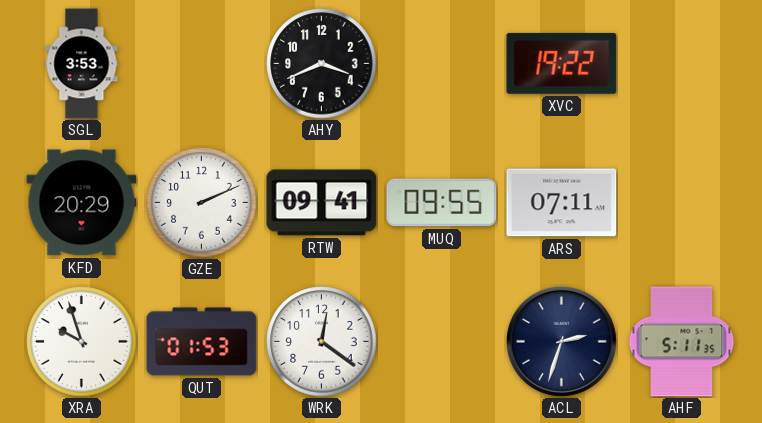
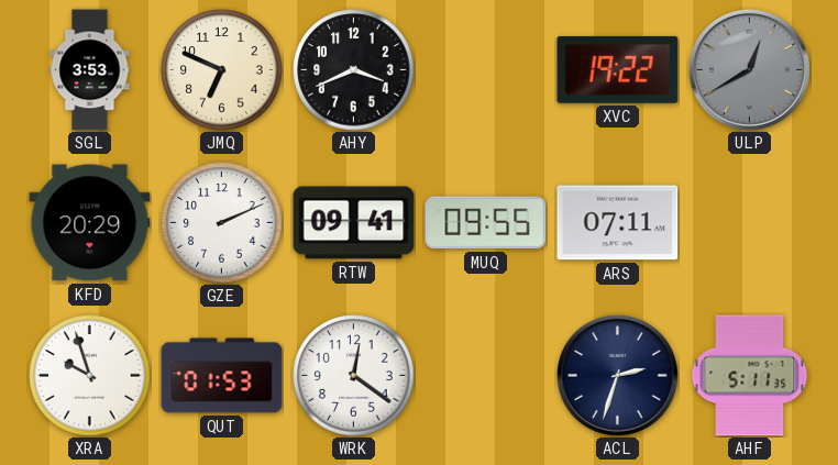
JMQ: none -> 6:49 (222, 70)
ULP: none -> 12:40 (749, 69)
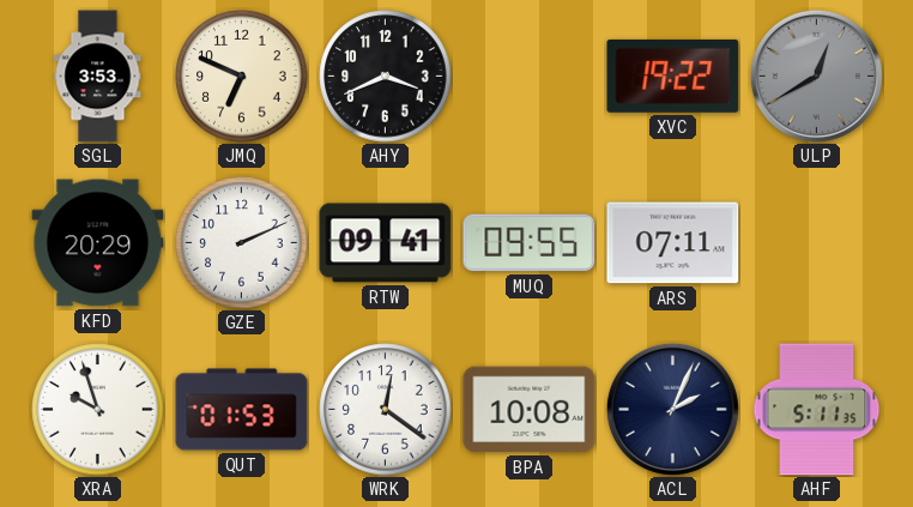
BPA: none -> 10:08 (530, 410)
ACL: 2:33 -> 2:04 (672, 409)
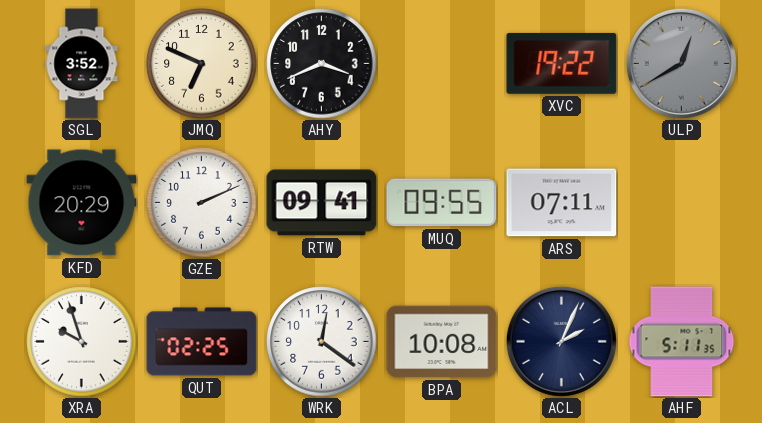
SGL: 3:53 -> 3:52 (82, 64)
QUT: 01:53 -> 02:25 (202, 342)
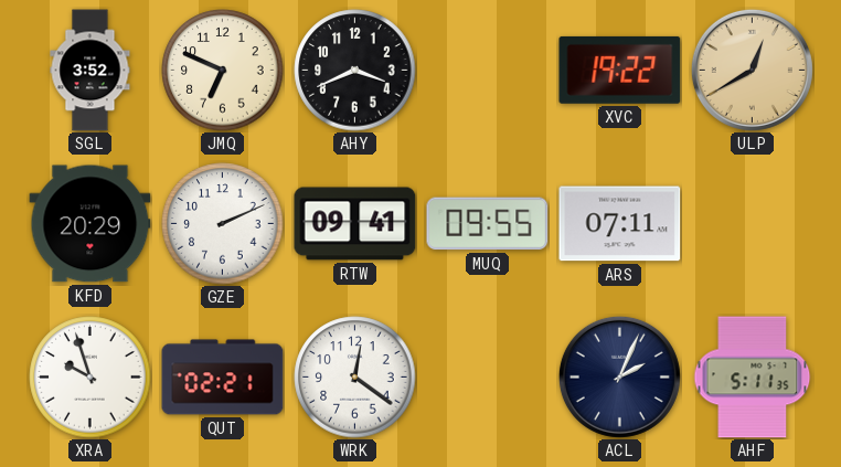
ULP dial: grey -> champagne (752, 70)
QUT: 02:25 -> 02:21 (223, 378)
BPA: 10:08 -> none (442, 342)
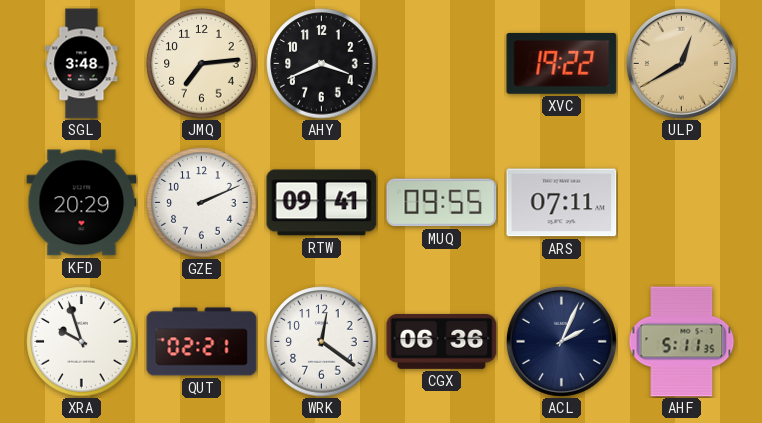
SGL: 3:52 -> 3:48 (82, 64)
JMQ: 6:49 -> 7:14 (202, 64)
CGX: none -> 06:36 (442, 341)
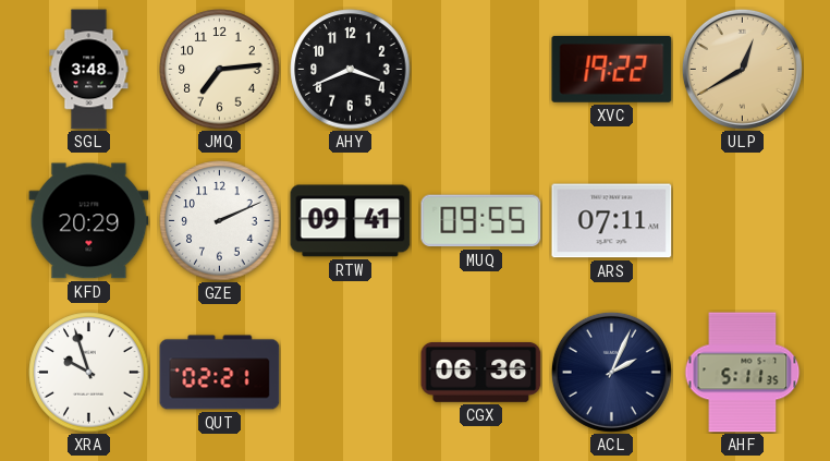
WRK: 12:21 -> none (322, 342)
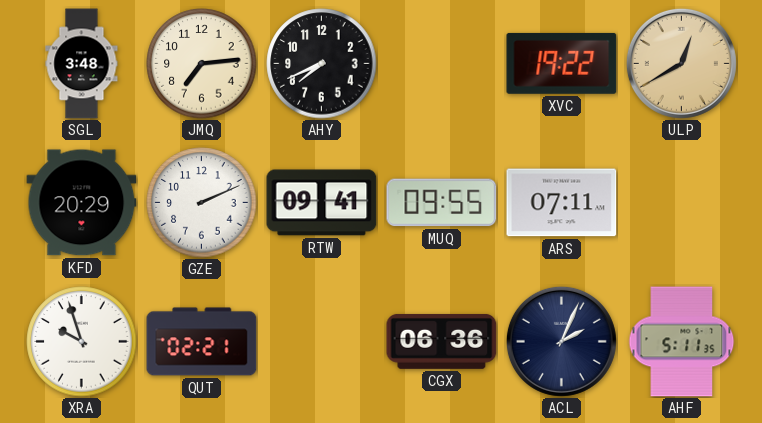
AHY: 3:41 -> 7:41 (322, 64)
